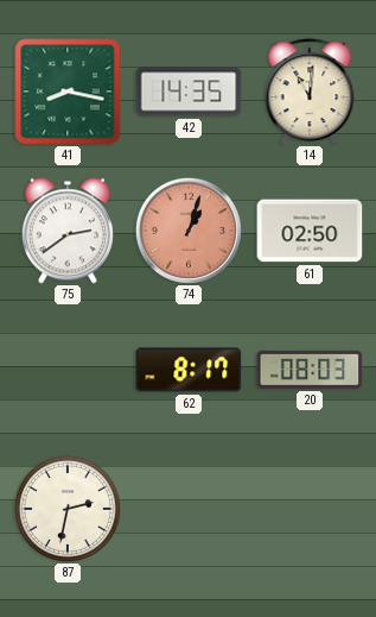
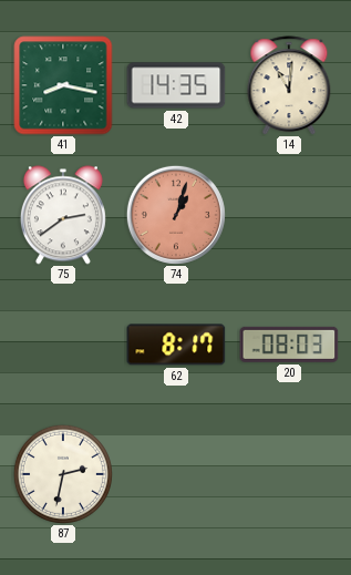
61: 02:50 -> none (310, 231)
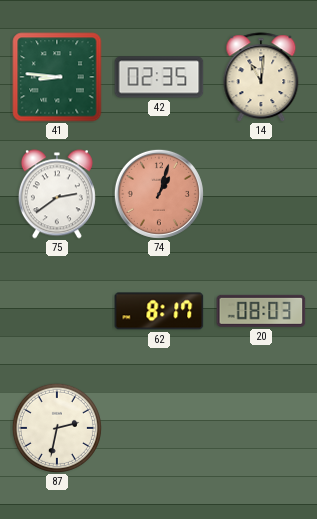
41: 8:17 -> 8:46 (57, 77)
42: 14:35 -> 02:35 (159, 77)
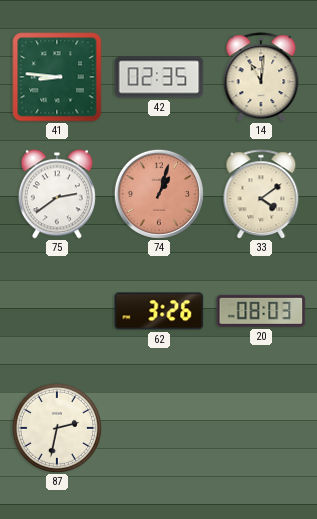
33: none -> 4:09 (261, 194)
62: 8:17 -> 3:26 (159, 311)
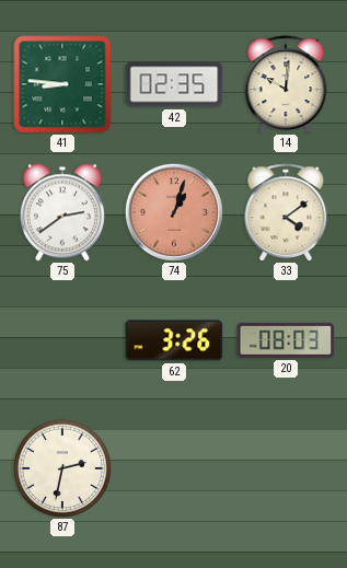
14: 11:01 -> 10:01 (286, 84)
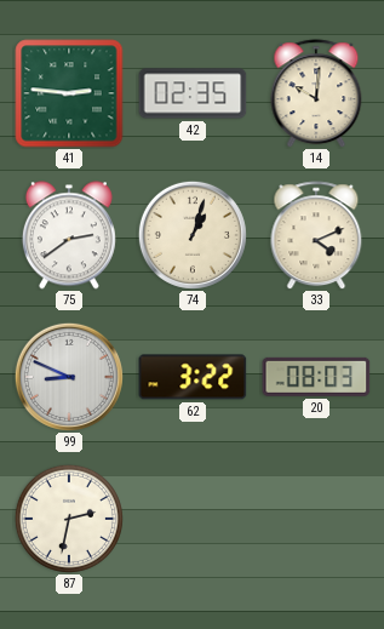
41: 8:46 -> 2:46 (69, 93)
74 dial: salmon -> cream (193, 235)
33: 4:09 -> 4:11 (316, 235)
99: none -> 8:49 (69, 377)
62: 3:26 -> 3:22 (193, 377)
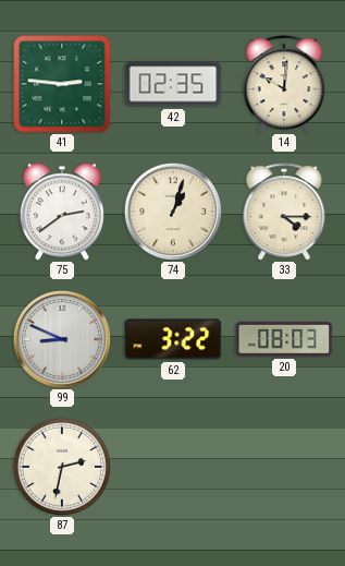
33: 4:11 -> 4:15 (284, 212)
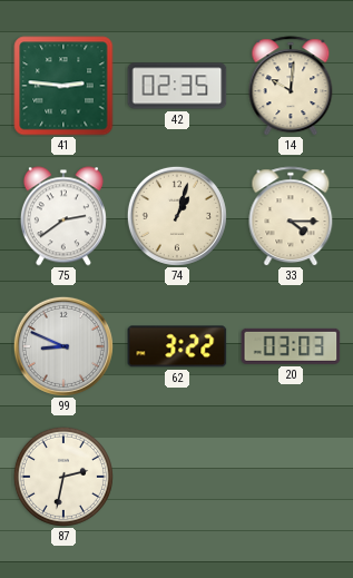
20: 08:03 -> 03:03 (291, 346)
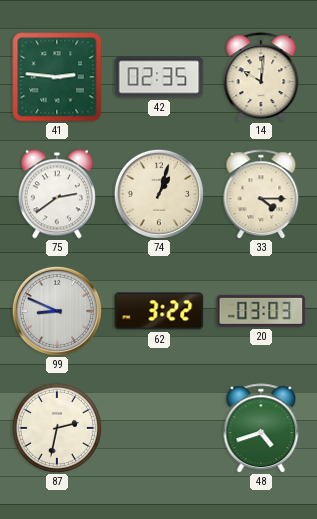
48: none -> 4:42 (261, 428)
